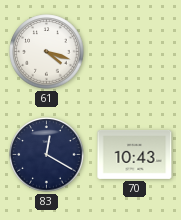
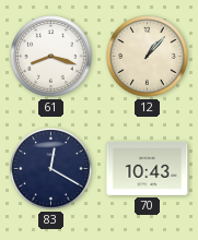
61: 4:18 -> 8:18 (51, 57)
12: none -> 1:07 (148, 57)
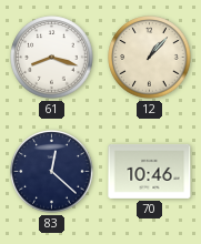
83: 12:20 -> 12:22 (52, 172)
70: 10:43 -> 10:46 (150, 171)
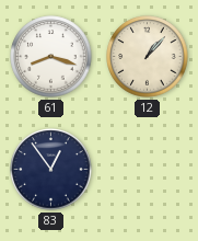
83: 12:22 -> 12:54 (51, 170)
70: 10:46 -> none (150, 171)
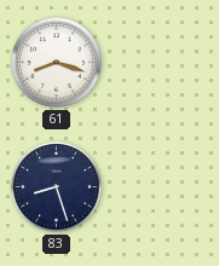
12: 1:07 -> none (148, 57)
83: 12:54 -> 8:27 (57, 187)
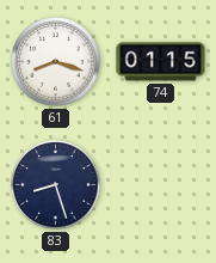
74: none -> 01:15 (161, 62)
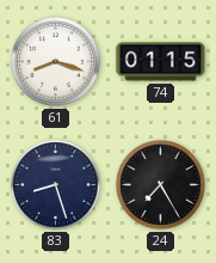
24: none -> 7:25 (161, 185)
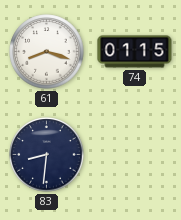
83: 8:27 -> 8:31 (47, 155)
24: 7:25 -> none (161, 185)
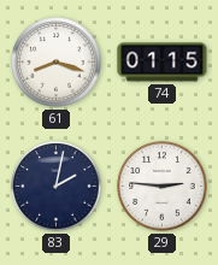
83: 8:31 -> 2:02 (57, 187)
29: none -> 2:46 (163, 187)
